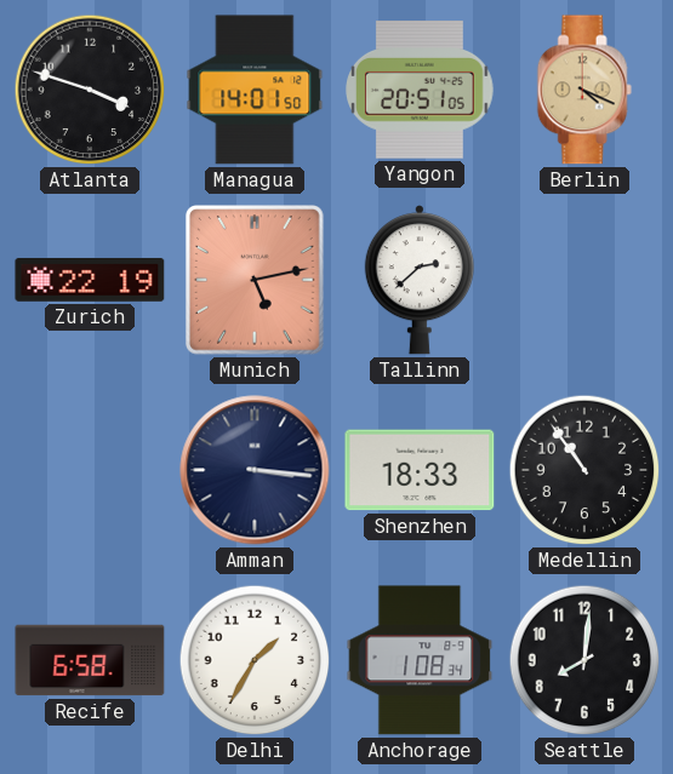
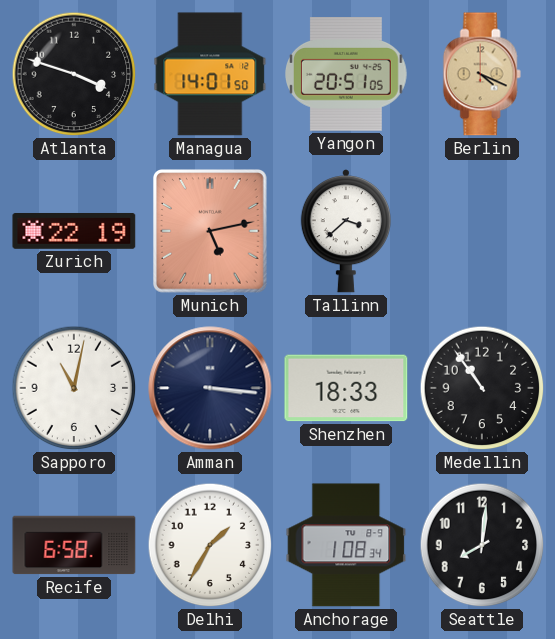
Tallinn: 2:38 -> 3:38 (346, 231)
Sapporo: none -> 11:02 (74, 388)
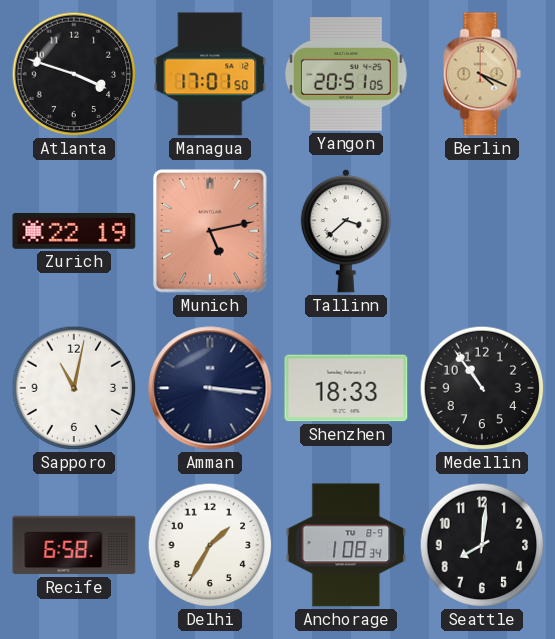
Managua: 14:01 -> 17:01 (210, 74)
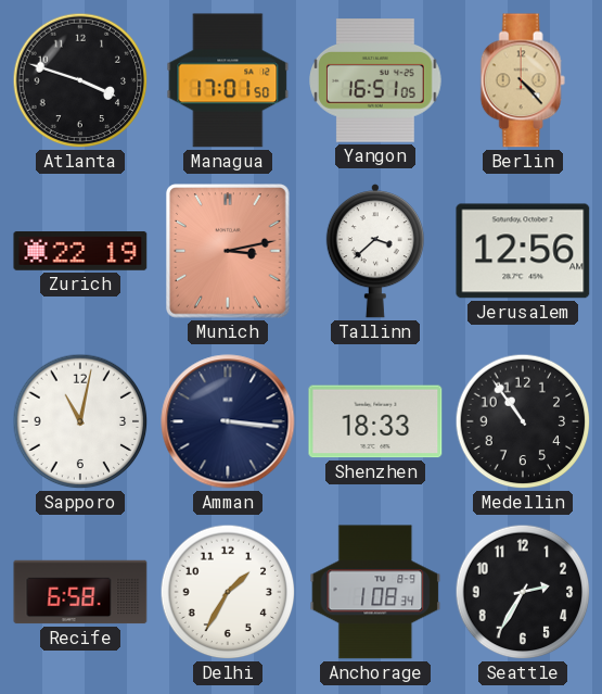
Yangon: 20:51 -> 16:51 (376, 80)
Berlin: 4:19 -> 4:23 (523, 80)
Munich: 5:13 -> 3:13 (229, 252)
Jerusalem: none -> 12:56 (523, 251)
Seattle: 8:01 -> 2:35 (523, 592)
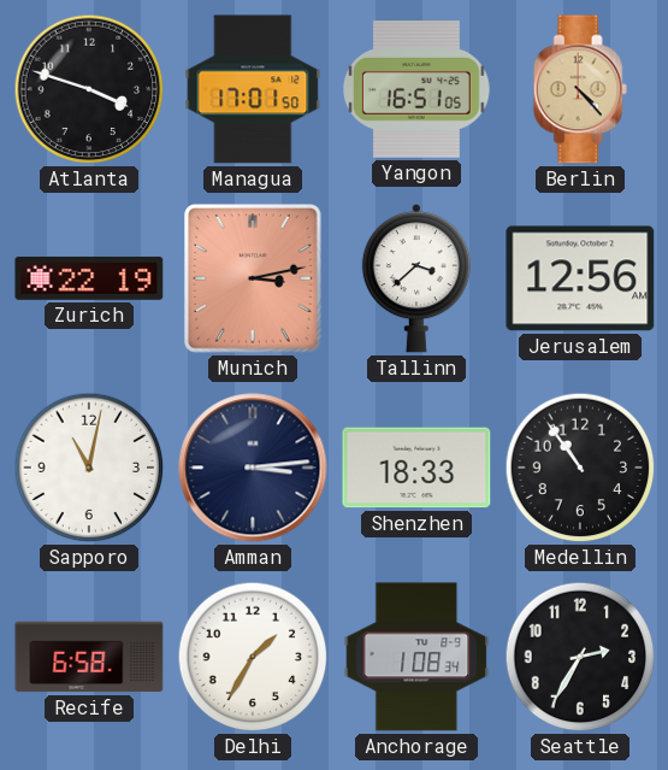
Amman: 3:16 -> 3:14 (253, 468)
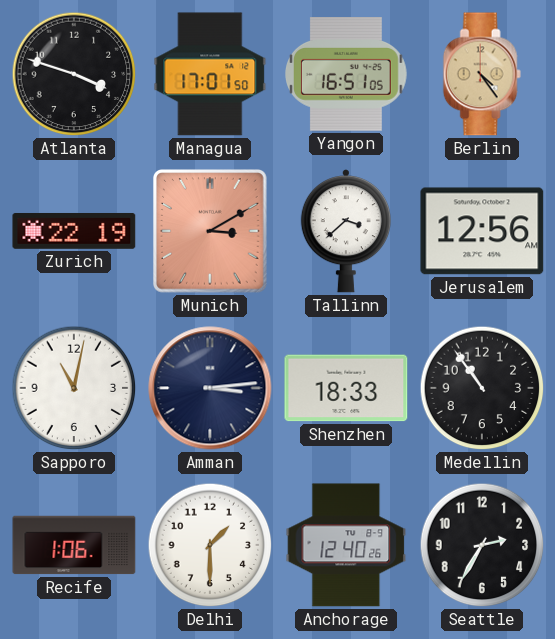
Berlin: 4:23 -> 4:24 (482, 74)
Munich: 3:13 -> 3:10 (211, 232)
Recife: 6:58 -> 1:06 (74, 545)
Delhi: 1:35 -> 1:30 (210, 545)
Anchorage: 1:08 -> 12:40 (346, 545)
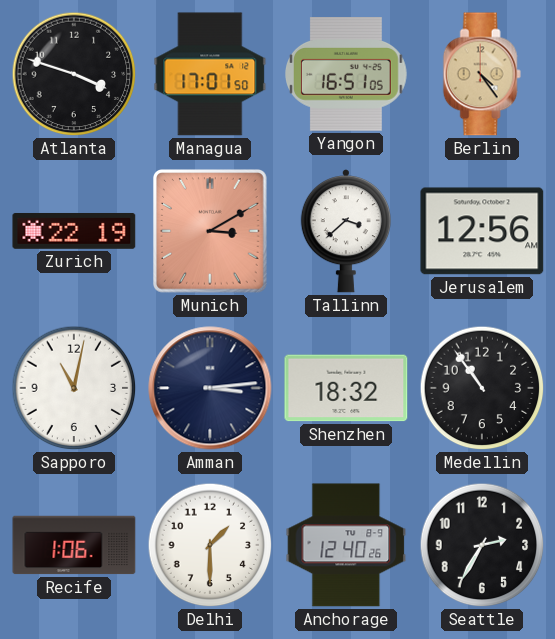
Shenzhen: 18:33 -> 18:32 (346, 388)
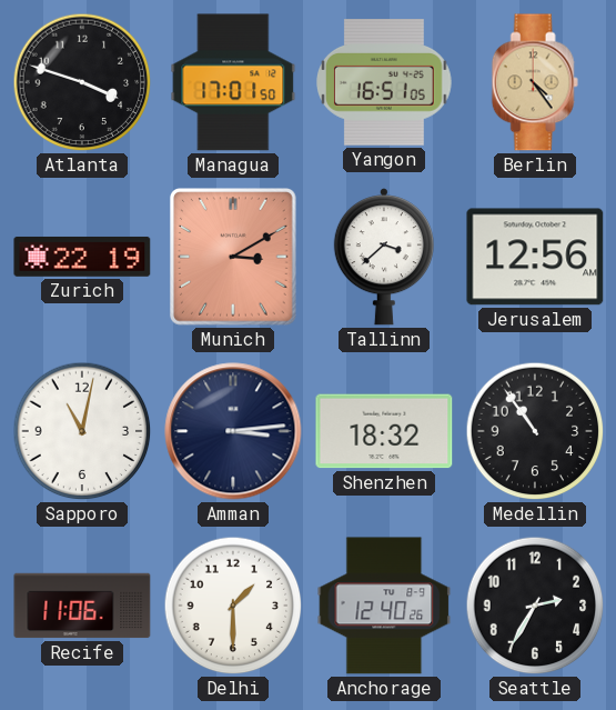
Recife: 1:06 -> 11:06 (82, 606)
